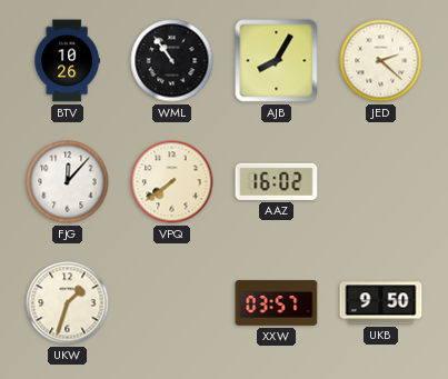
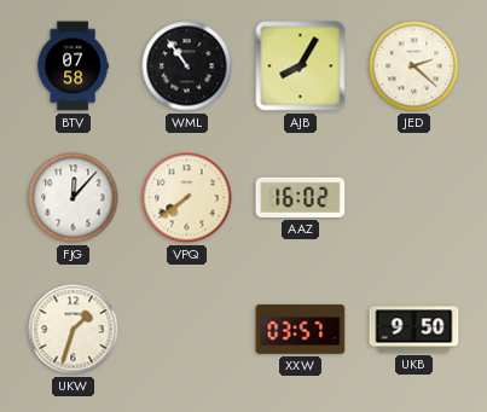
BTV: 10:26 -> 07:58 (73, 66)
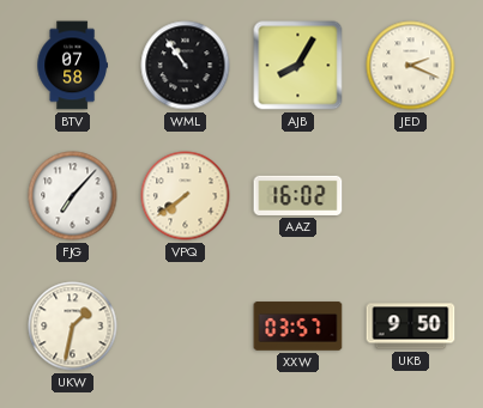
JED: 2:22 -> 2:19 (411, 66)
FJG: 12:07 -> 7:07 (73, 196)
UKW: 1:33 -> 1:32 (73, 327)
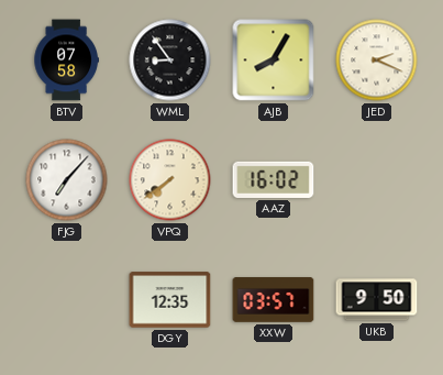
WML: 10:54 -> 8:54 (170, 60)
UKW: 1:32 -> none (73, 327)
DGY: none -> 12:35 (170, 300)
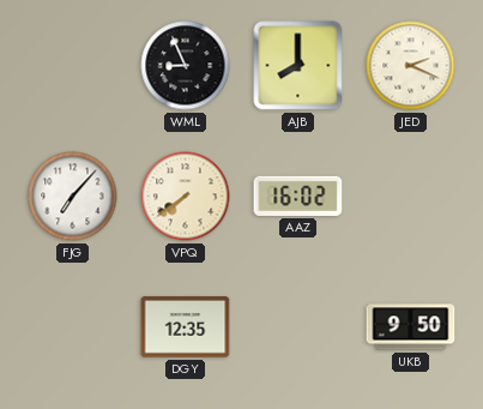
BTV: 07:58 -> none (66, 60)
WML: 8:54 -> 8:56 (186, 66)
AJB: 8:05 -> 8:00 (298, 66)
XXW: 03:57 -> none (274, 300)
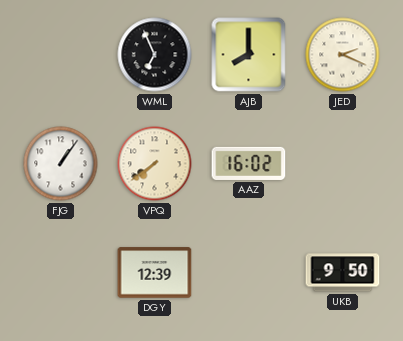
WML: 8:56 -> 6:56 (155, 55)
FJG: 7:07 -> 1:06 (61, 164)
DGY: 12:35 -> 12:39 (155, 273)
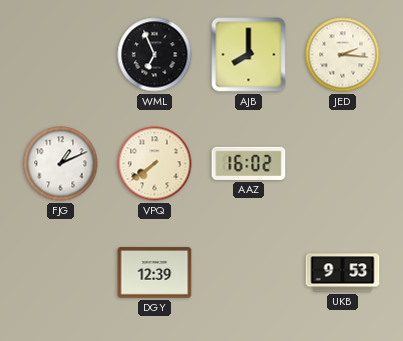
JED: 2:19 -> 2:16 (343, 55)
FJG: 1:06 -> 1:11 (61, 164)
UKB: 9:50 -> 9:53 (343, 273)
